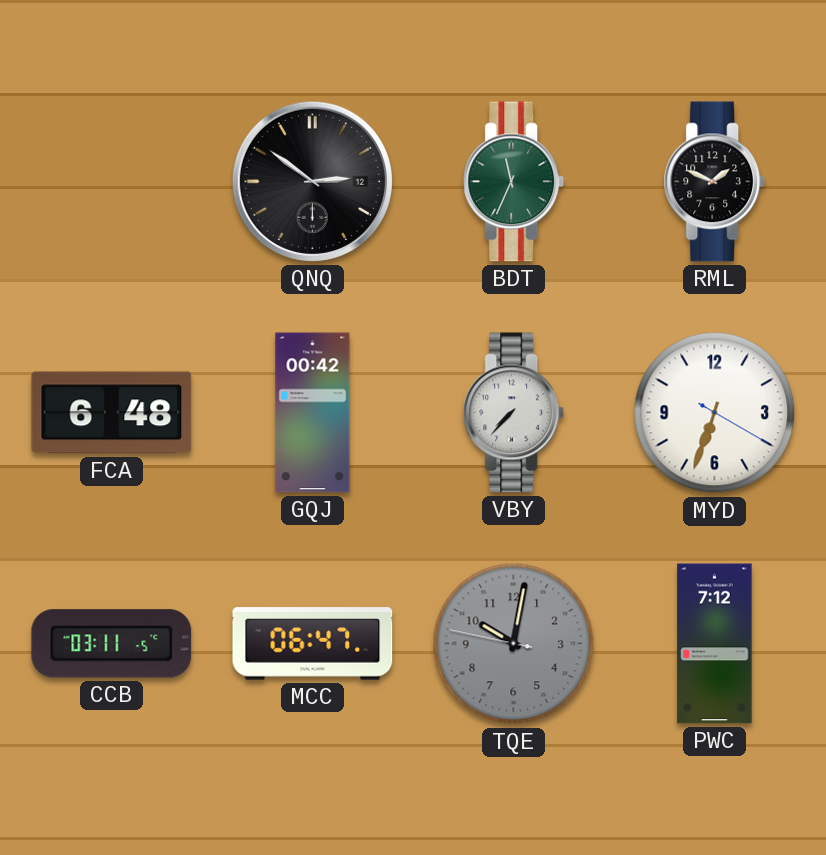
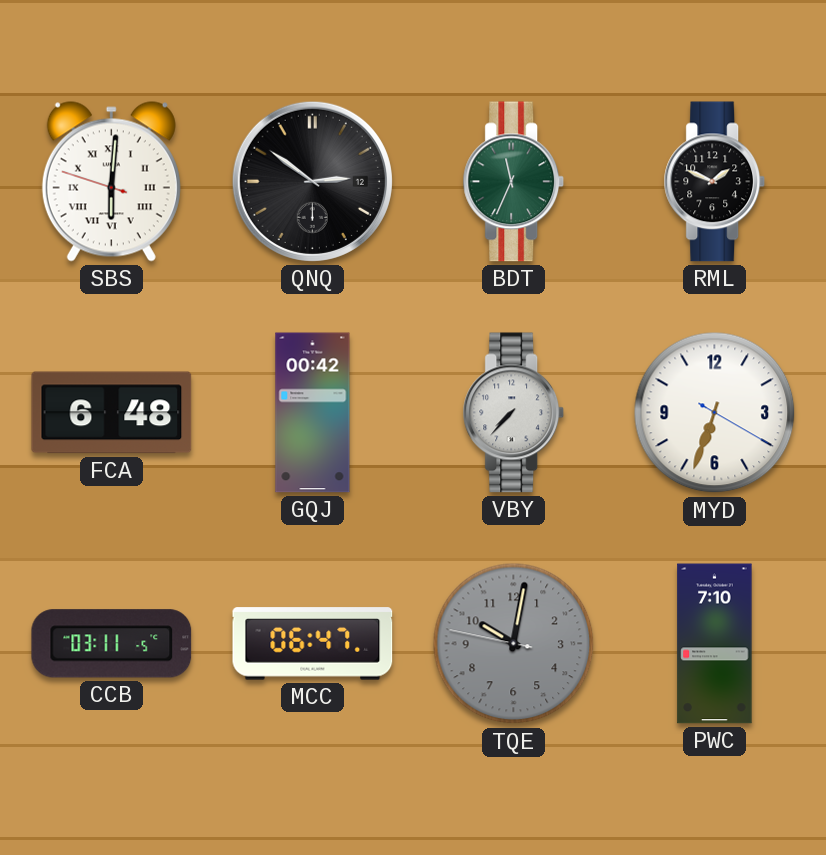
SBS: none -> 6:00 (111, 182)
PWC: 7:12 -> 7:10 (715, 644)
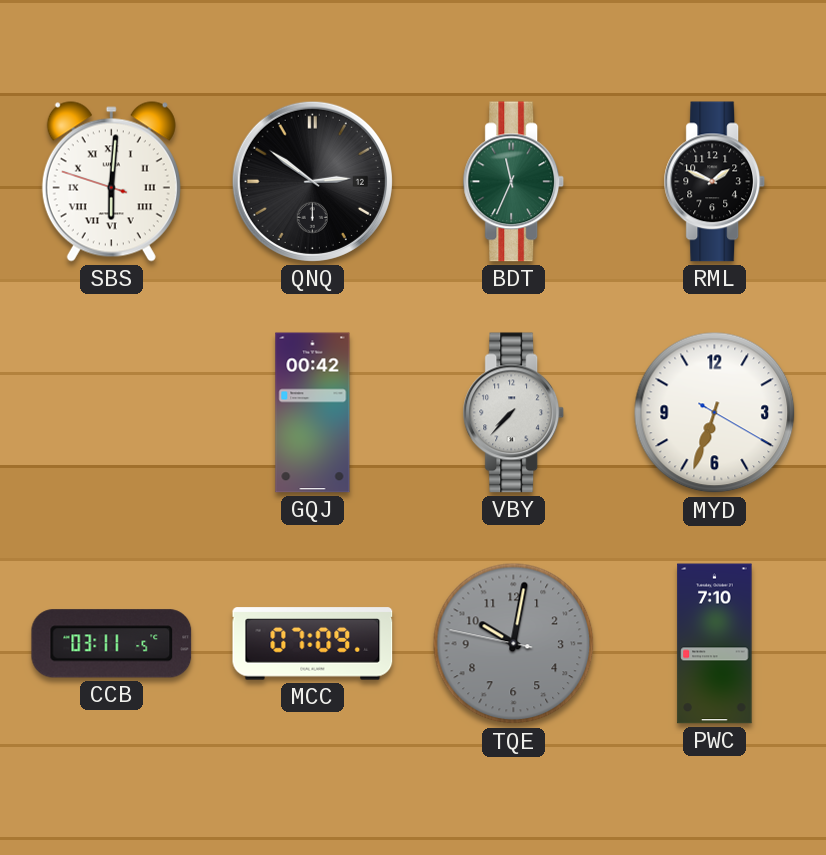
FCA: 6:48 -> none (112, 413)
MCC: 06:47 -> 07:09 (313, 644)
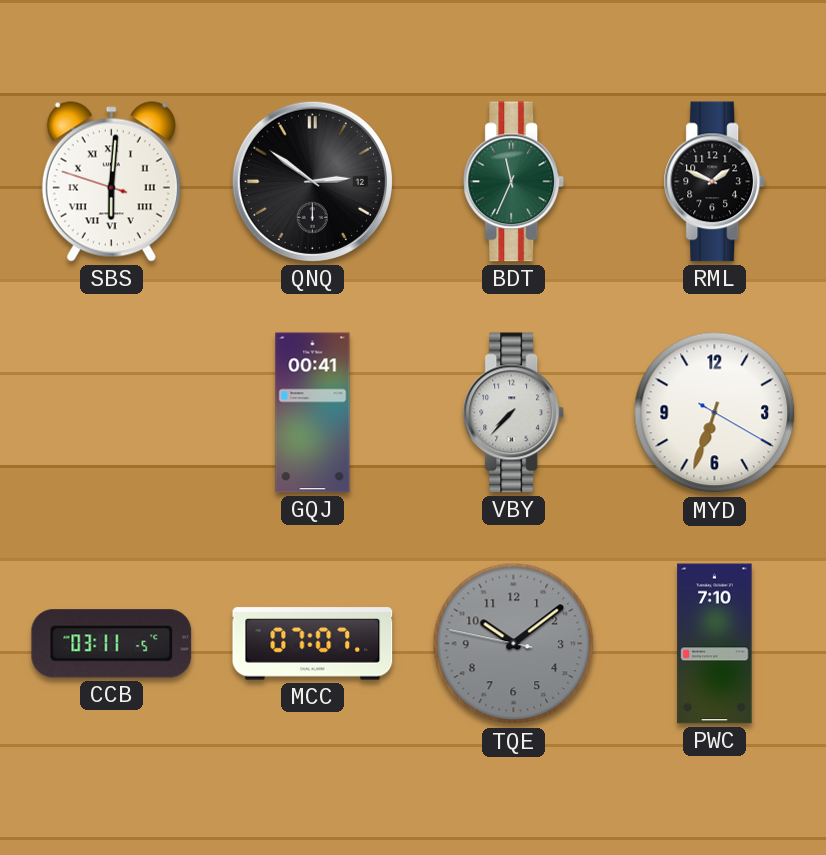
GQJ: 00:42 -> 00:41 (313, 413)
MCC: 07:09 -> 07:07 (313, 644)
TQE: 10:01 -> 10:08 (514, 644)
